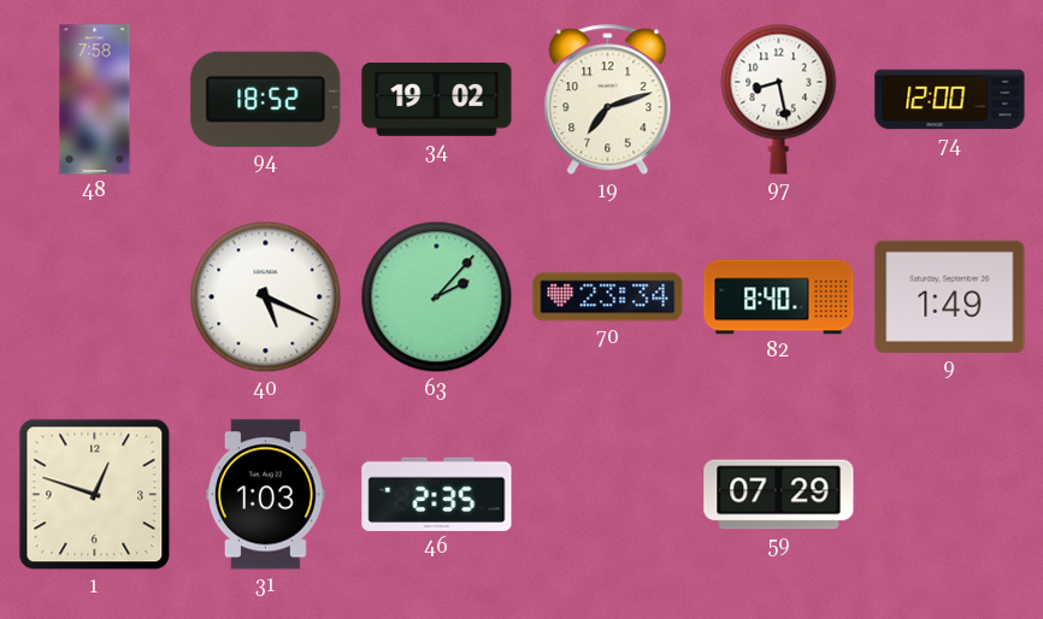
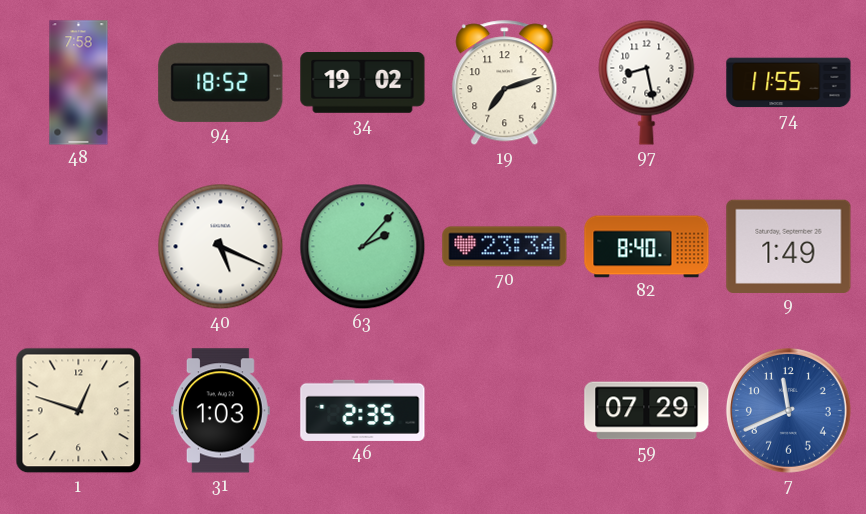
74: 12:00 -> 11:55 (789, 83)
7: none -> 11:41 (789, 411)
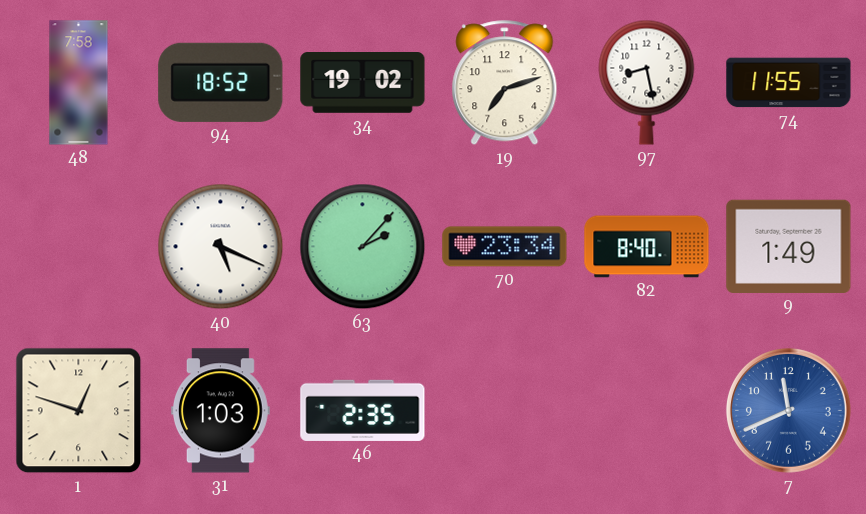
59: 07:29 -> none (647, 411)
